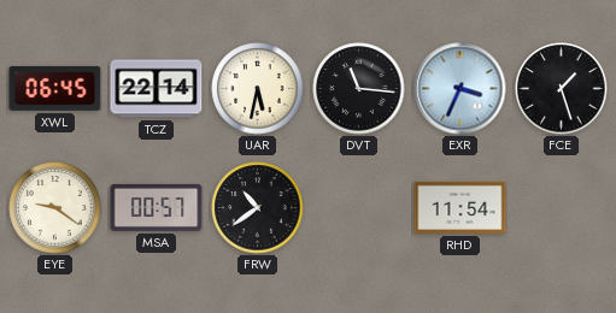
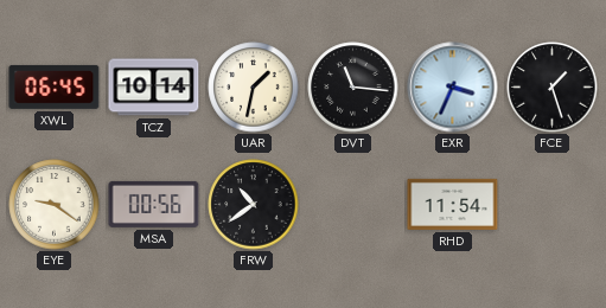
TCZ: 22:14 -> 10:14 (154, 88)
UAR: 5:32 -> 1:32 (254, 88)
MSA: 00:57 -> 00:56 (154, 204)
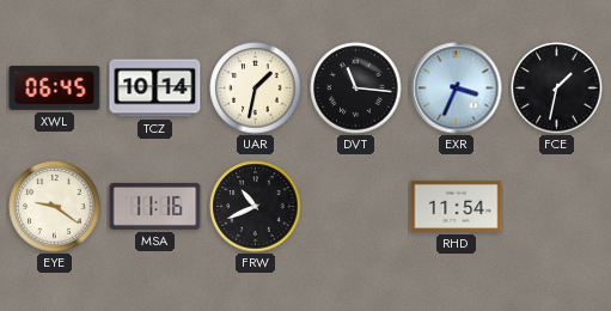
FCE: 1:27 -> 1:32 (557, 89)
MSA: 00:56 -> 11:16 (155, 206)
FRW: 10:39 -> 10:41 (256, 207)
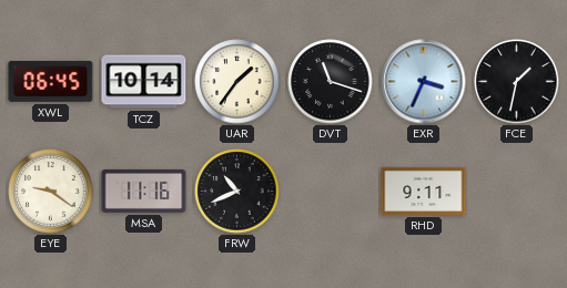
UAR: 1:32 -> 1:36 (237, 82)
DVT: 11:16 -> 11:18 (331, 82)
RHD: 11:54 -> 9:11 (424, 191)
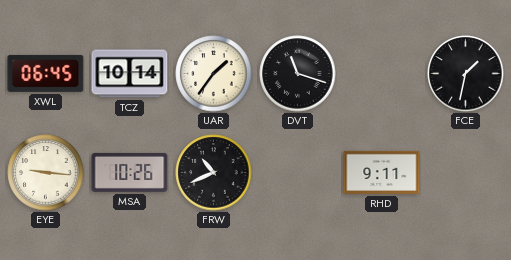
EXR: 3:34 -> none (424, 82)
EYE: 9:21 -> 9:16 (46, 173)
MSA: 11:16 -> 10:26 (130, 172)
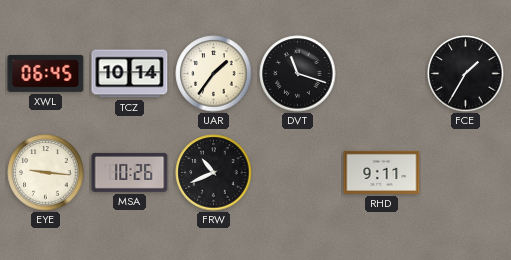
FCE: 1:32 -> 1:35 (466, 74)
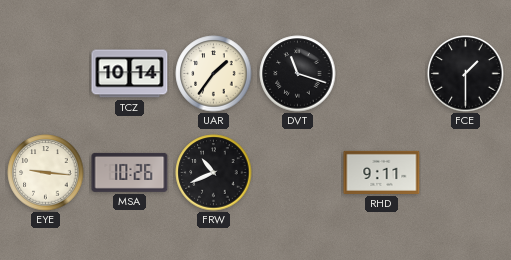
XWL: 06:45 -> none (46, 73)
FCE: 1:35 -> 1:30 (466, 74)
